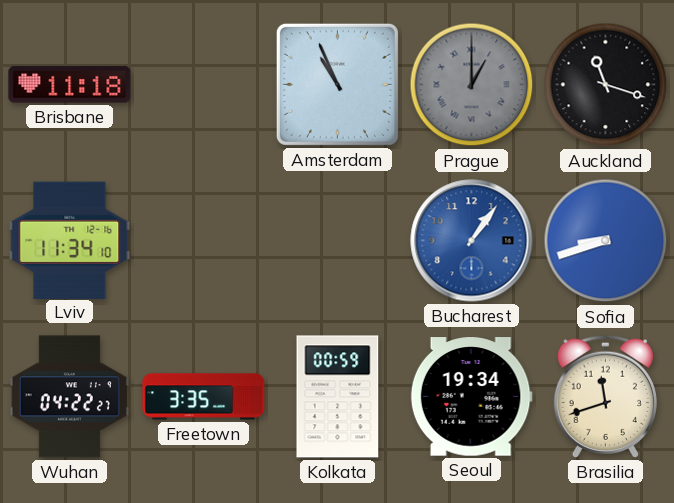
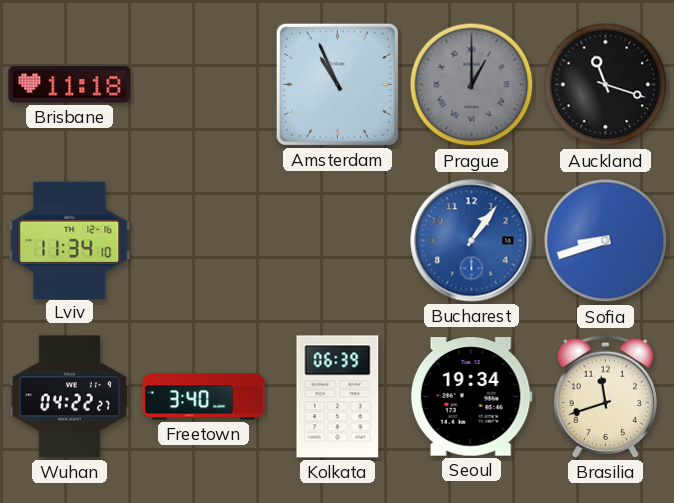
Freetown: 3:35 -> 3:40 (204, 397)
Kolkata: 00:59 -> 06:39 (338, 397)
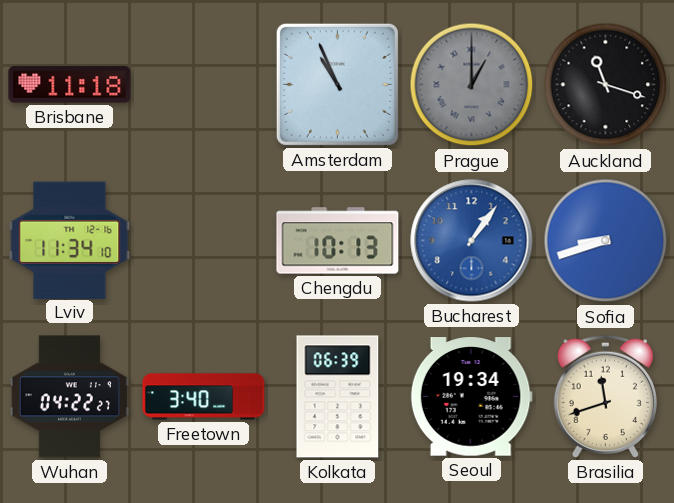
Chengdu: none -> 10:13 (338, 241)
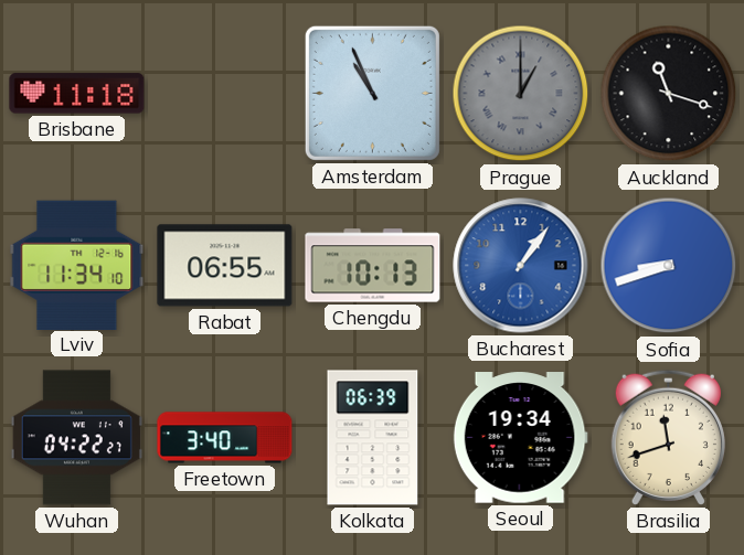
Rabat: none -> 06:55 (225, 266)
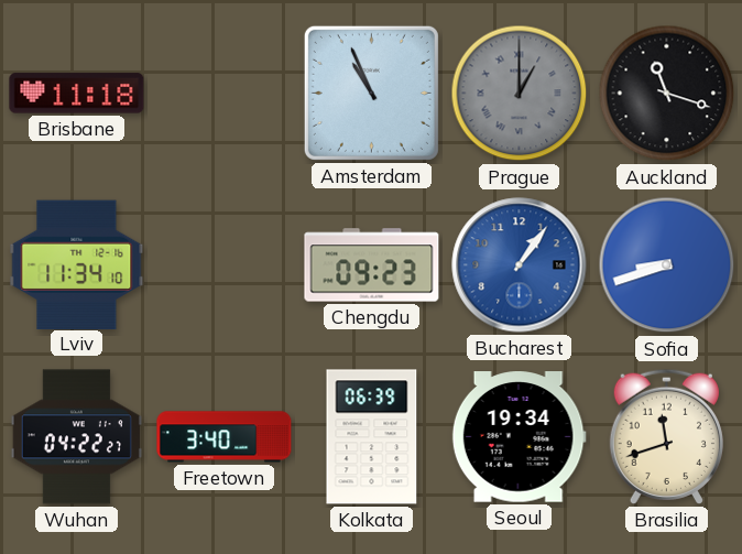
Rabat: 06:55 -> none (225, 266)
Chengdu: 10:13 -> 09:23 (372, 265)
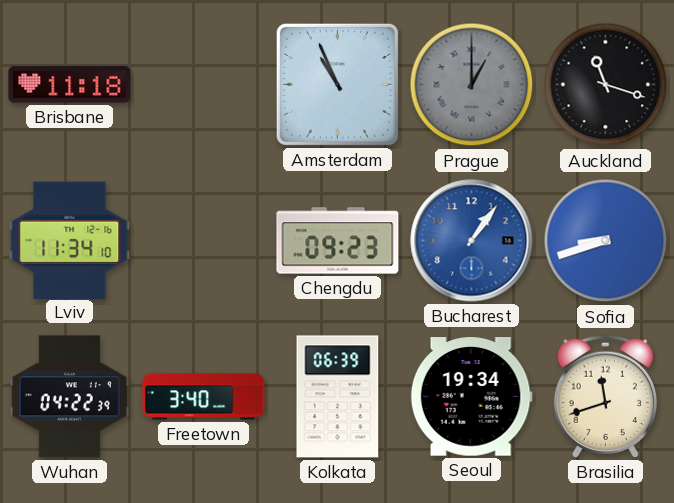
Wuhan: 04:22:27 -> 04:22:39 (69, 397)
